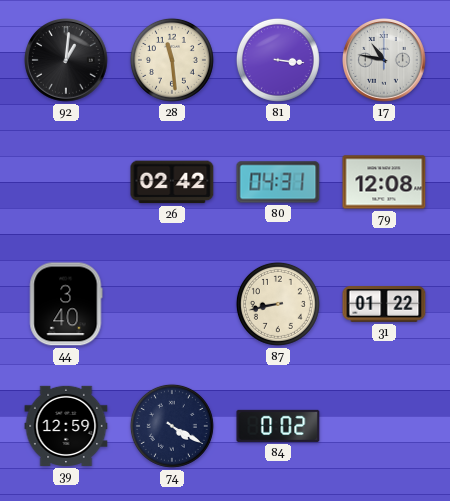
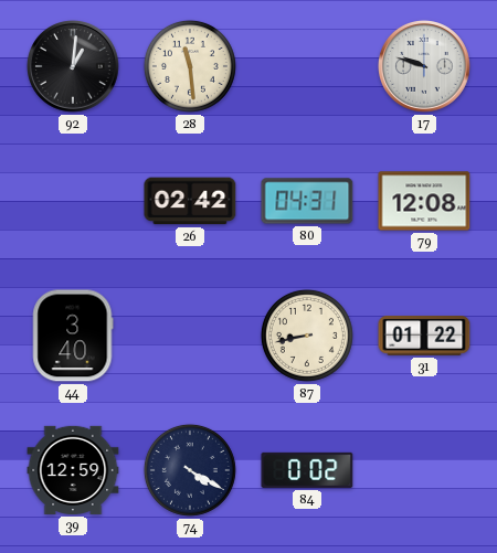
81: 3:16 -> none (278, 60)
17: 10:47 -> 9:48 (425, 67)
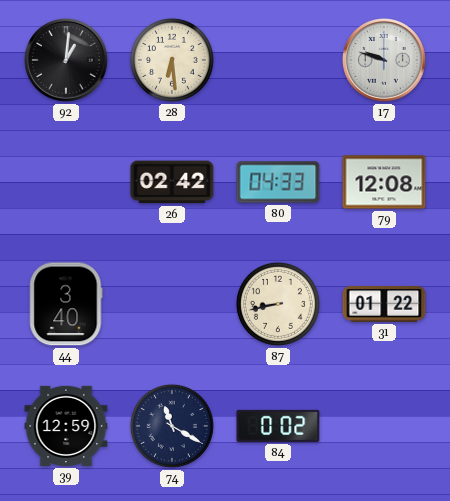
28: 11:29 -> 6:29 (172, 60)
80: 04:31 -> 04:33 (278, 182)
74: 4:20 -> 11:20 (172, 426)
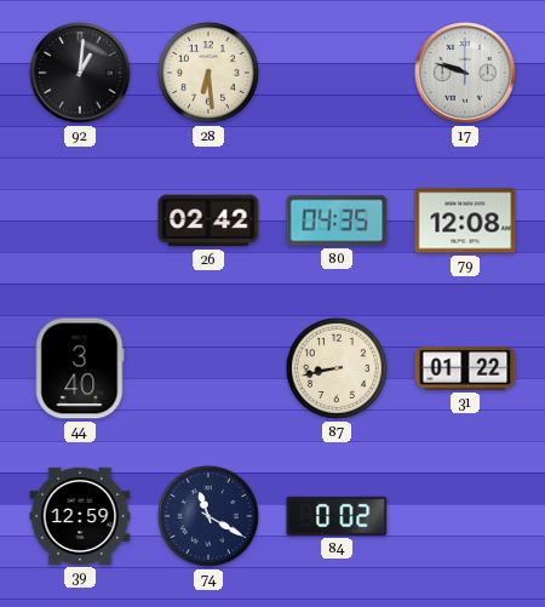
80: 04:33 -> 04:35 (337, 221)
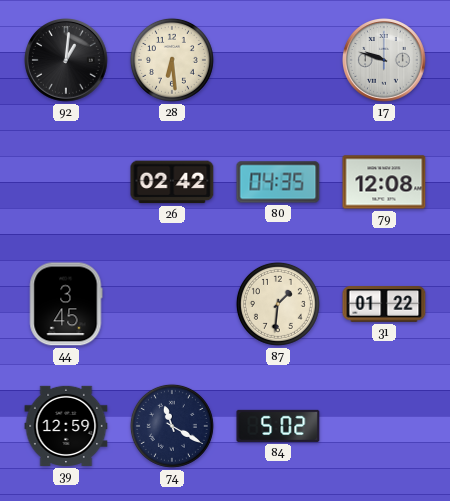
44: 3:40 -> 3:45 (66, 304)
87: 8:43 -> 1:31 (278, 304)
84: 0:02 -> 5:02 (278, 426)
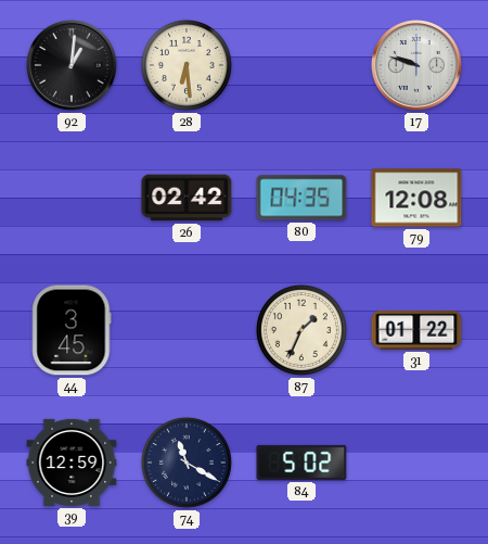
87: 1:31 -> 1:34 (301, 330)
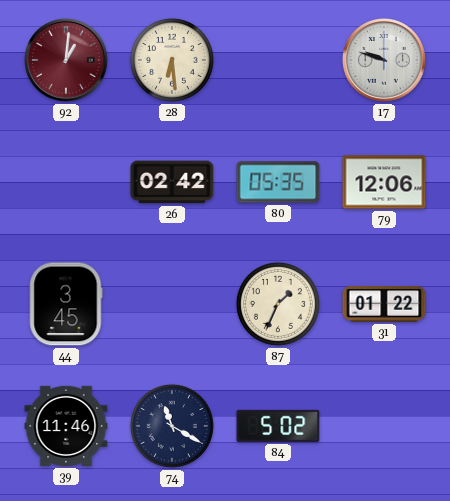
92 dial: black -> burgundy (67, 61)
80: 04:35 -> 05:35 (278, 182)
79: 12:08 -> 12:06 (384, 182)
39: 12:59 -> 11:46 (66, 426)
